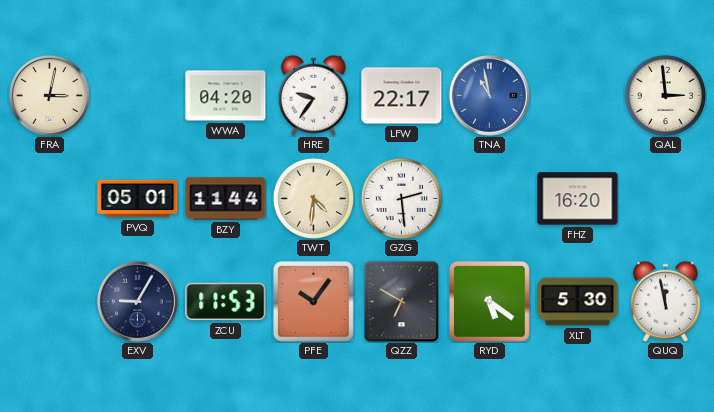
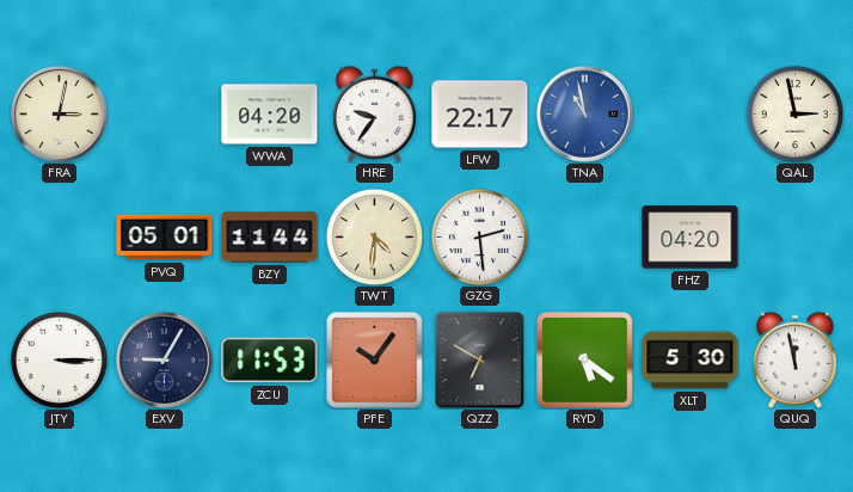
QAL: 2:59 -> 2:58 (794, 113)
FHZ: 16:20 -> 04:20 (691, 238)
JTY: none -> 3:15 (59, 359)
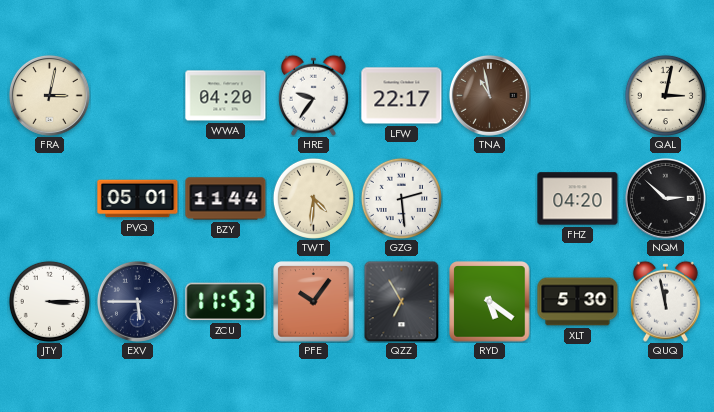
TNA dial: blue -> brown (489, 95)
QAL: 2:58 -> 3:02 (665, 95)
NQM: none -> 2:52 (665, 198)
EXV: 9:05 -> 5:45 (137, 301)
QZZ: 6:50 -> 6:55 (402, 301)
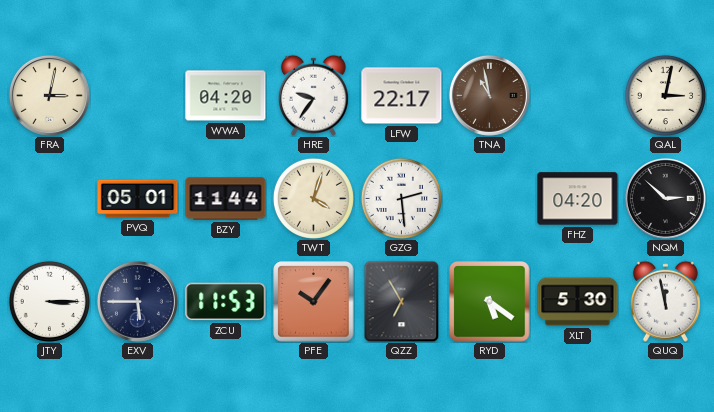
TWT: 4:31 -> 4:03 (313, 198)
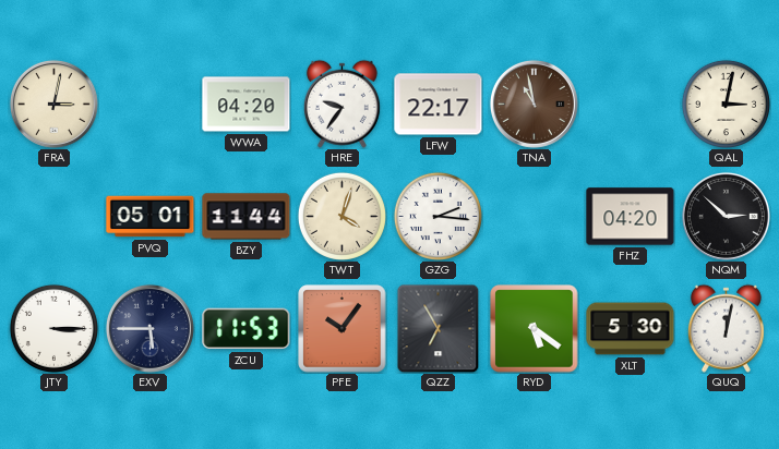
GZG: 2:29 -> 2:16 (438, 216)
QUQ: 11:58 -> 12:02 (726, 328)
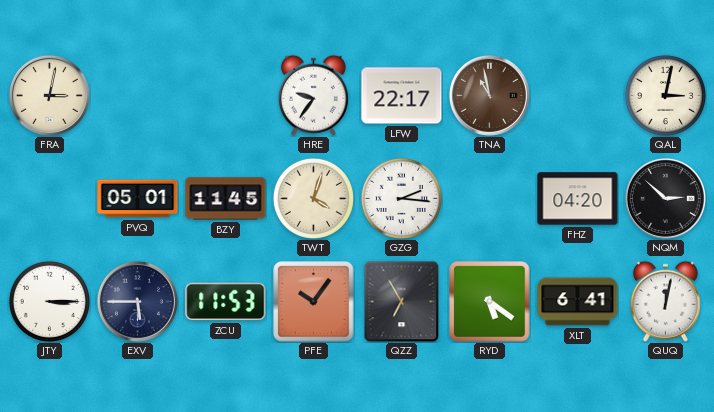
WWA: 04:20 -> none (247, 105)
BZY: 11:44 -> 11:45 (226, 199)
XLT: 5:30 -> 6:41 (578, 302)
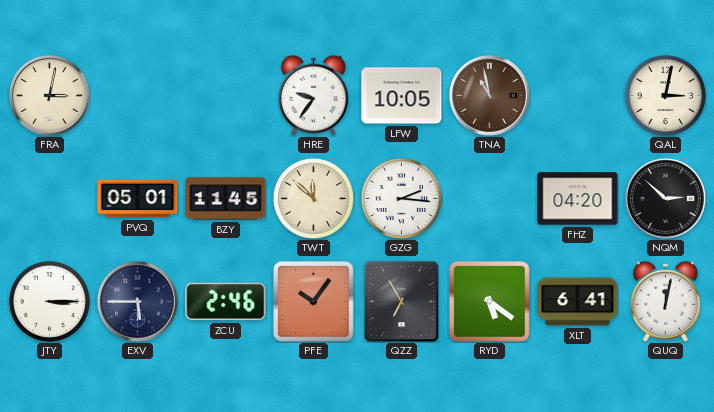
LFW: 22:17 -> 10:05 (402, 96)
TWT: 4:03 -> 11:52 (313, 198)
ZCU: 11:53 -> 2:46 (226, 302)
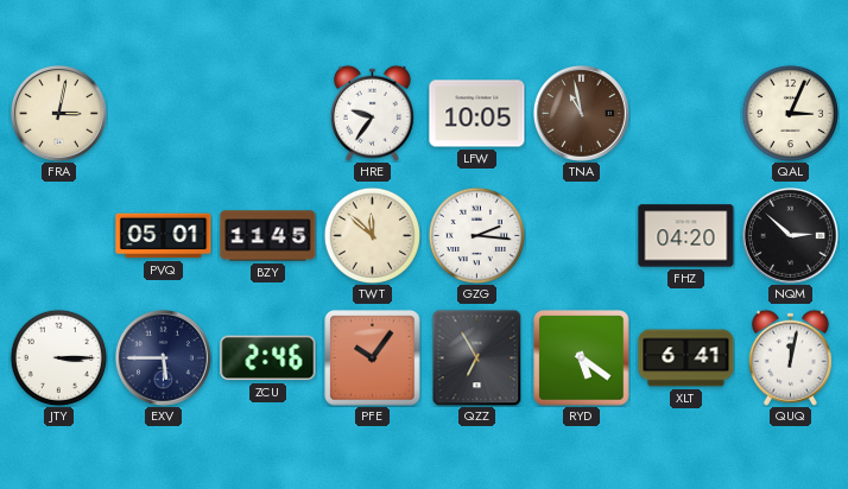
QAL: 3:02 -> 3:04 (790, 113)
